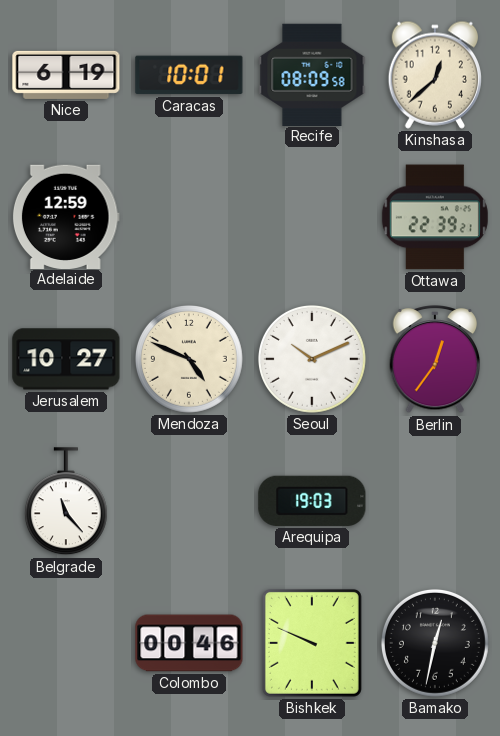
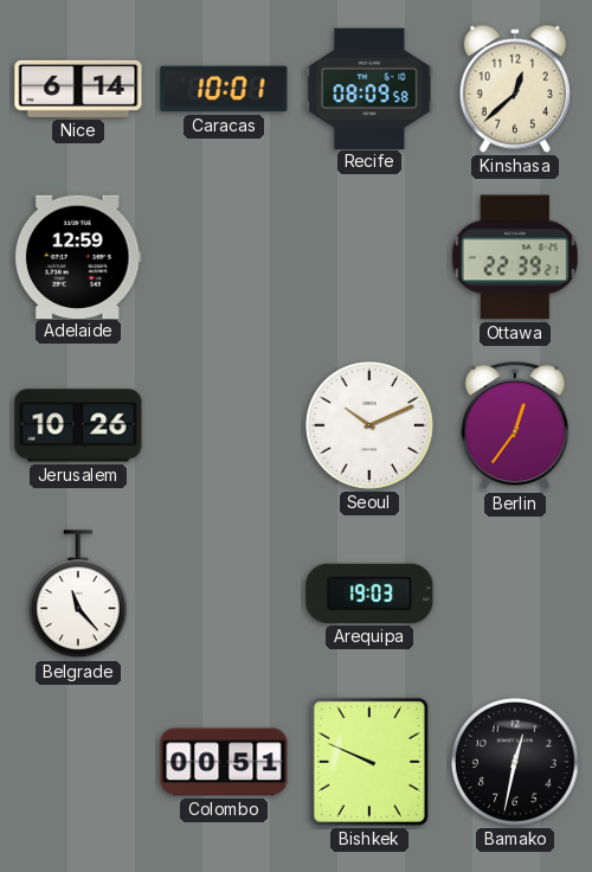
Nice: 6:19 -> 6:14 (78, 89)
Jerusalem: 10:27 -> 10:26 (78, 425)
Mendoza: 4:49 -> none (189, 359)
Colombo: 00:46 -> 00:51 (224, 762)
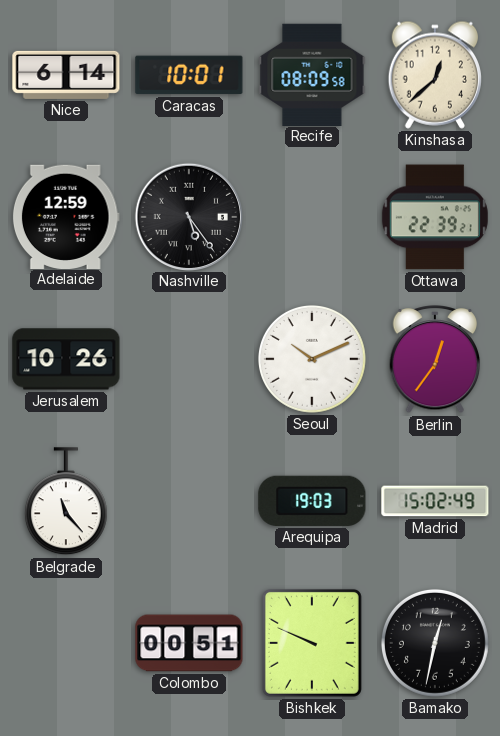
Nashville: none -> 5:24 (188, 216)
Madrid: none -> 15:02 (435, 501)
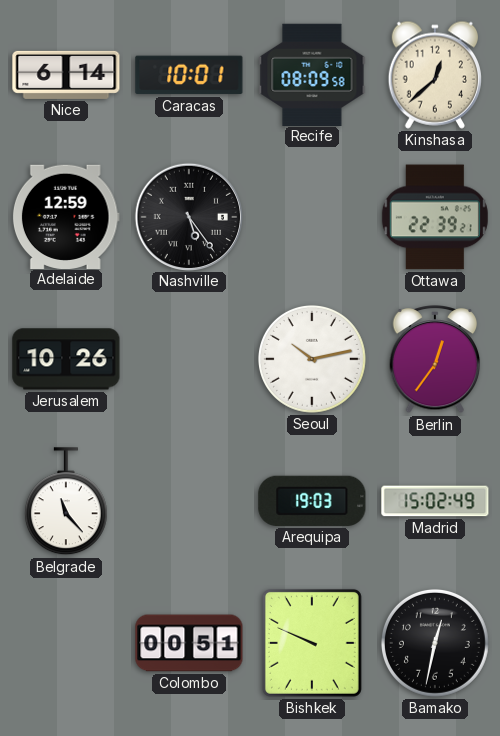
Seoul: 10:11 -> 10:13 (312, 359)
